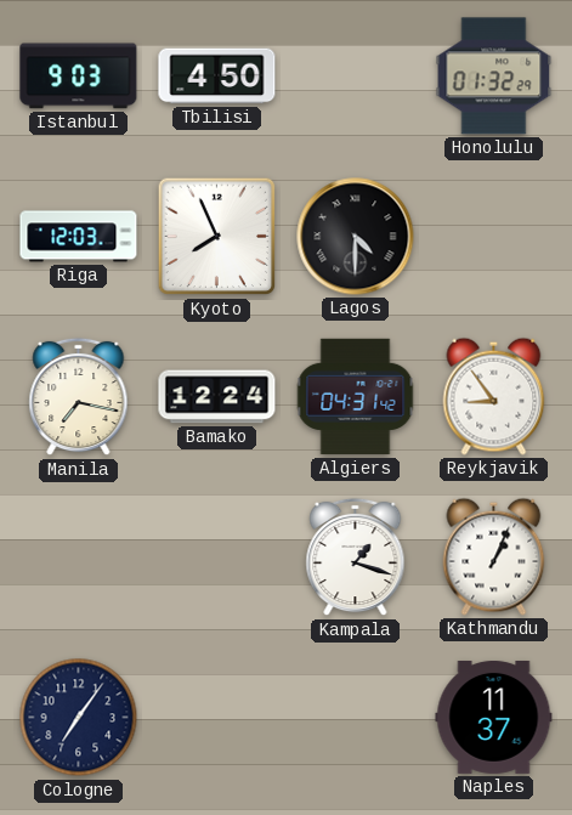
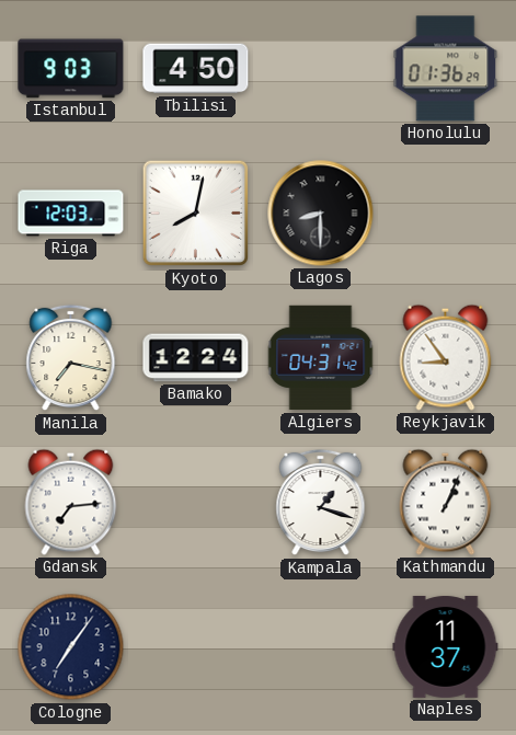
Honolulu: 01:32 -> 01:36 (446, 69)
Kyoto: 7:56 -> 8:02 (196, 214)
Lagos: 4:30 -> 8:30 (321, 214)
Gdansk: none -> 7:14 (71, 502)
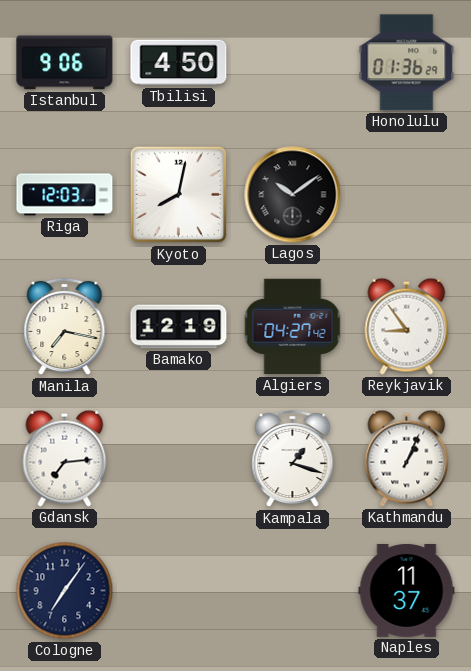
Istanbul: 9:03 -> 9:06 (65, 63)
Lagos: 8:30 -> 10:09 (293, 195)
Bamako: 12:24 -> 12:19 (179, 327)
Algiers: 04:31 -> 04:27 (293, 327)
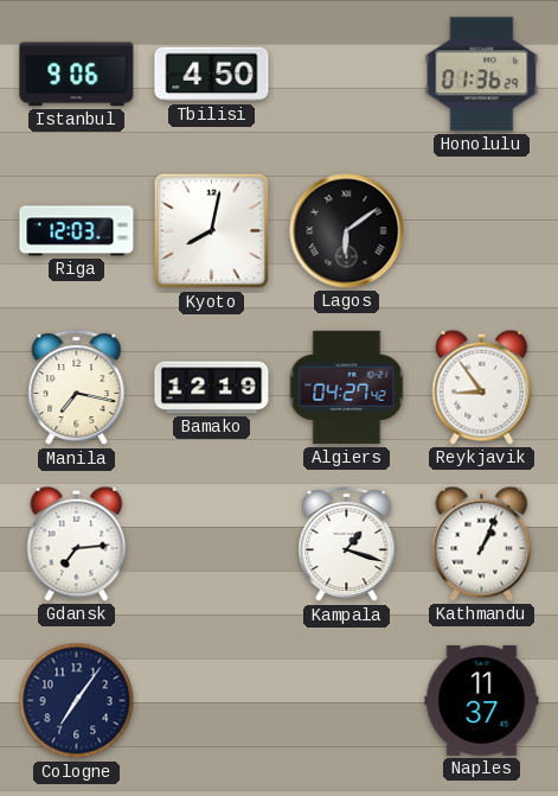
Lagos: 10:09 -> 6:09 (347, 231)
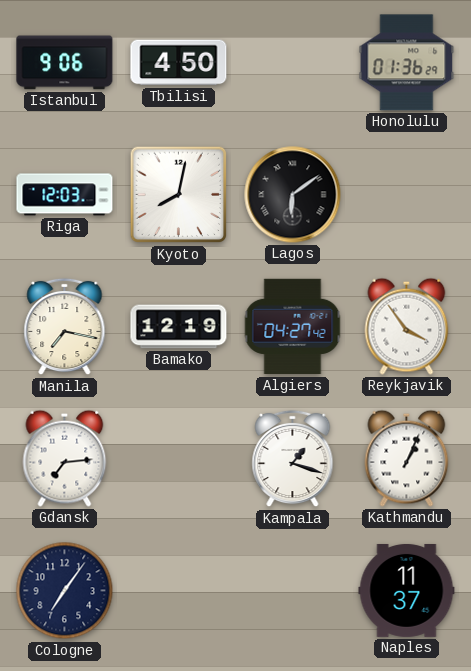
Reykjavik: 8:54 -> 3:54 (407, 326)
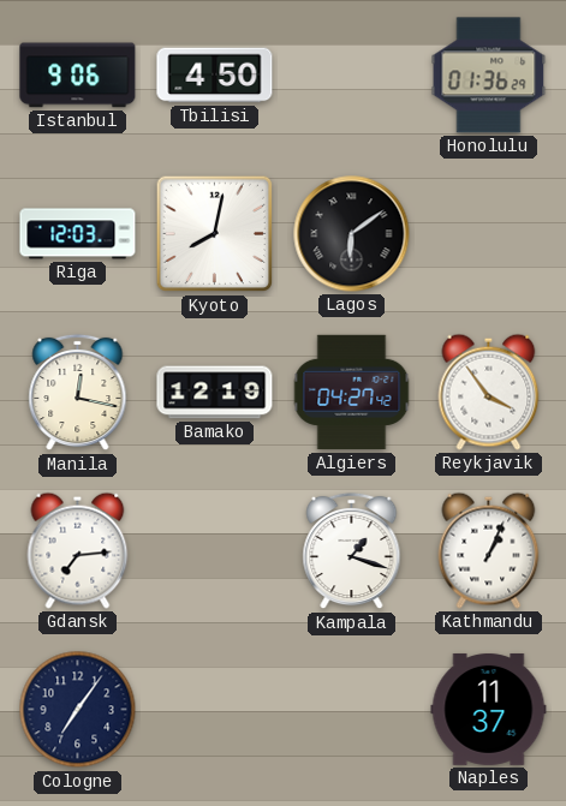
Manila: 7:17 -> 12:17 (78, 393)
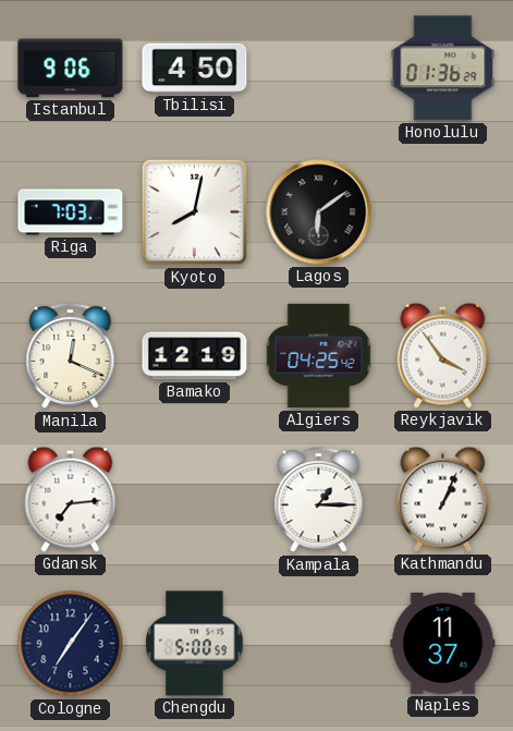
Riga: 12:03 -> 7:03 (71, 212)
Manila: 12:17 -> 12:19 (71, 356)
Algiers: 04:27 -> 04:25 (319, 356)
Kampala: 1:18 -> 1:15 (319, 500)
Chengdu: none -> 5:00 (195, 644)
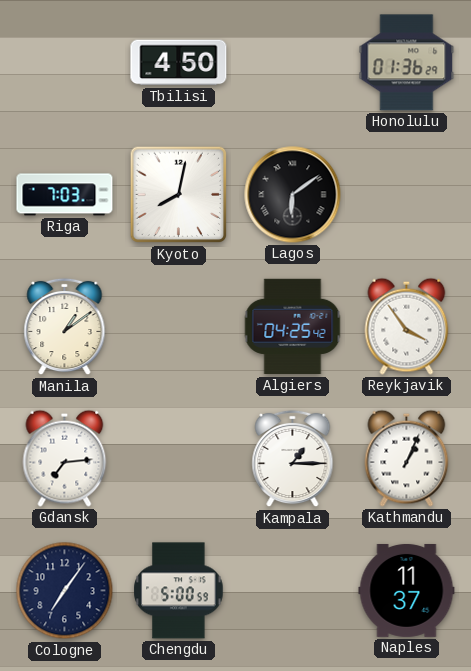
Istanbul: 9:06 -> none (71, 69)
Manila: 12:19 -> 1:09 (65, 327)
Bamako: 12:19 -> none (195, 356)
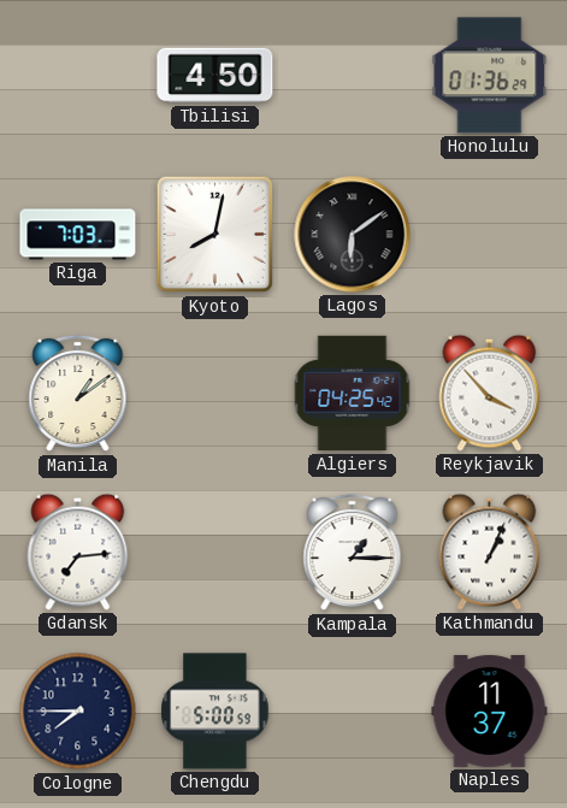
Reykjavik: 3:54 -> 3:53 (490, 393)
Cologne: 7:06 -> 7:45 (78, 712)
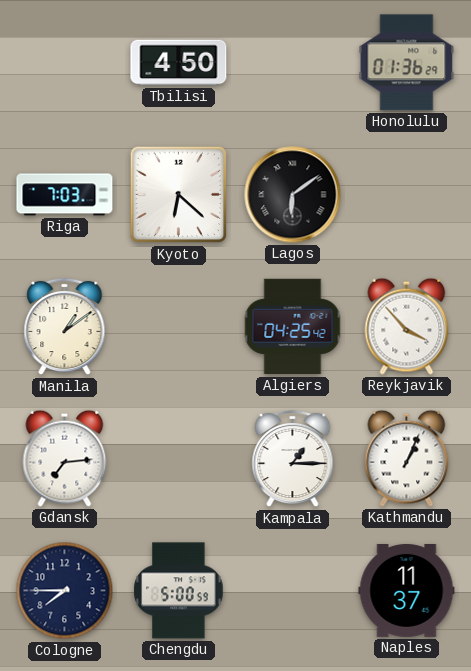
Kyoto: 8:02 -> 6:22 (179, 195)
